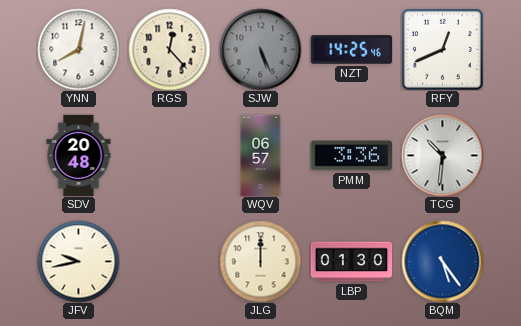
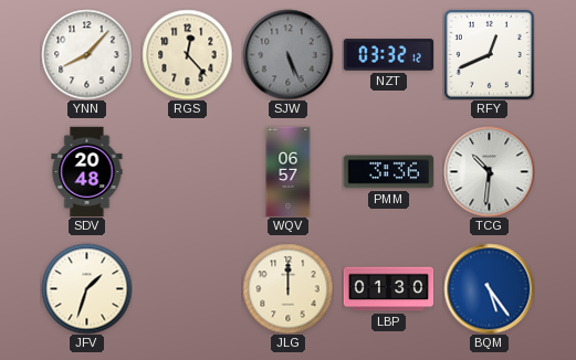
YNN: 8:02 -> 8:07 (86, 54)
NZT: 14:25 -> 03:32 (388, 55)
JFV: 9:43 -> 1:33 (86, 288)
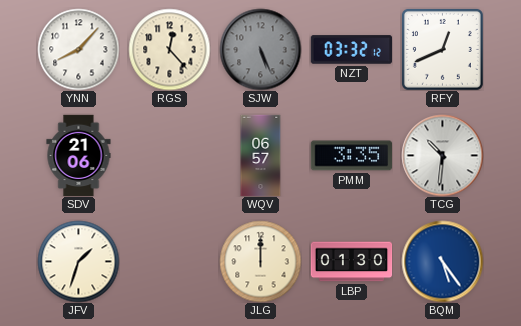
SDV: 20:48 -> 21:06 (79, 155)
PMM: 3:36 -> 3:35 (351, 156)
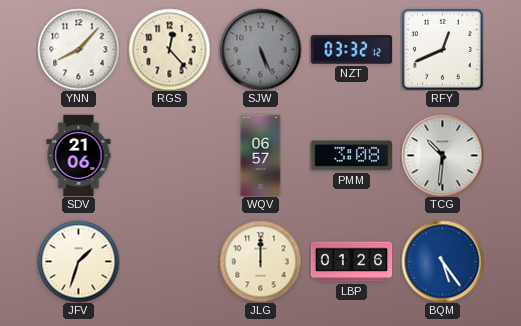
PMM: 3:35 -> 3:08 (351, 156)
LBP: 01:30 -> 01:26 (351, 262)
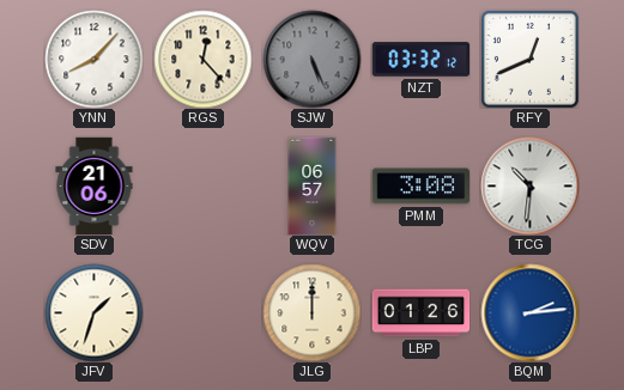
BQM: 5:24 -> 2:14 (529, 312)
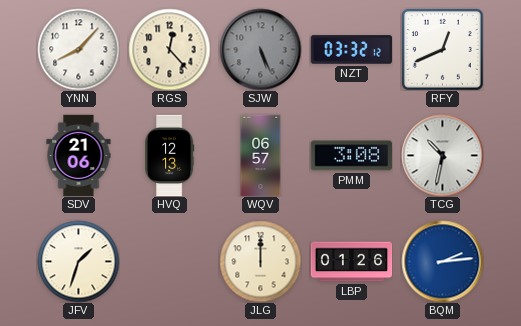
HVQ: none -> 12:13 (170, 155)
TCG: 10:31 -> 10:32 (442, 155)
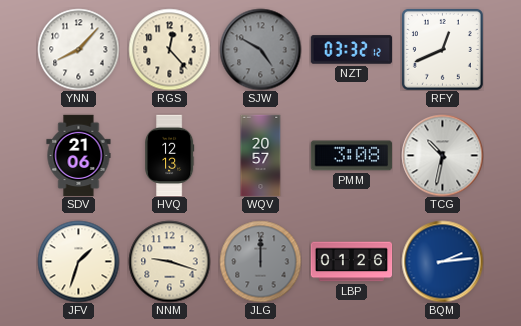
SJW: 5:26 -> 4:50 (260, 49)
WQV: 06:57 -> 20:57 (261, 155)
NNM: none -> 9:18 (169, 261)
JLG dial: cream -> grey (260, 261)
